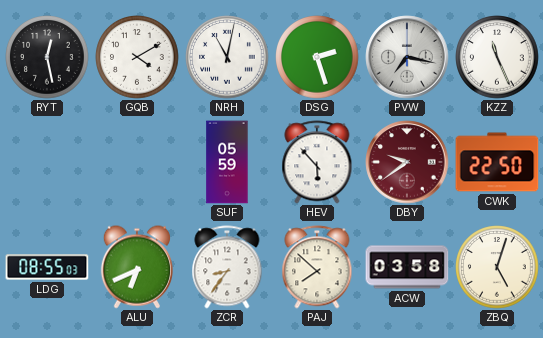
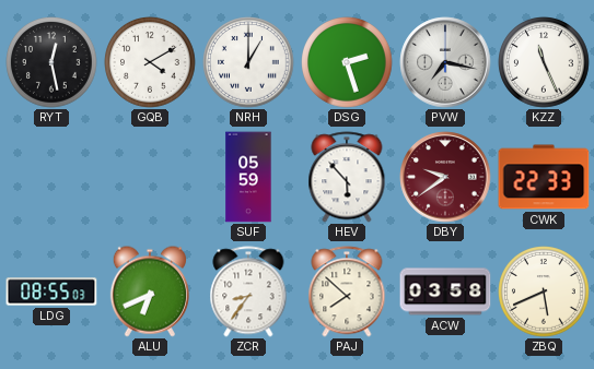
NRH: 11:02 -> 1:00 (248, 62)
CWK: 22:50 -> 22:33 (544, 177)
ZBQ: 5:03 -> 5:41 (544, 291)
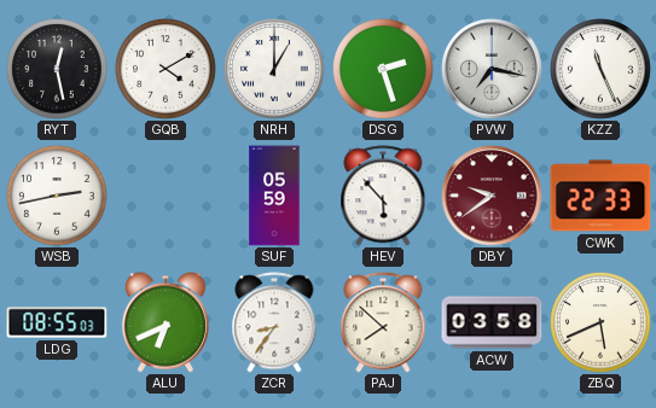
WSB: none -> 2:43 (57, 196)
